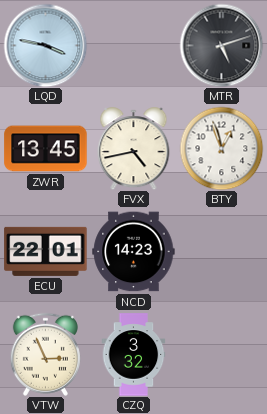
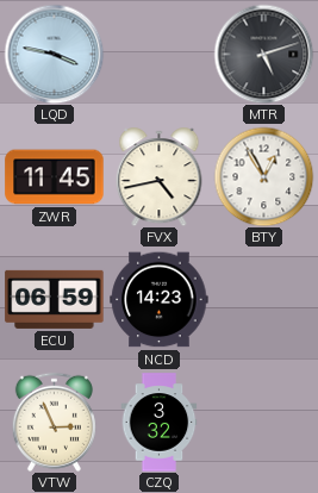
ZWR: 13:45 -> 11:45 (55, 177)
BTY: 12:57 -> 12:55 (263, 176)
ECU: 22:01 -> 06:59 (55, 299)
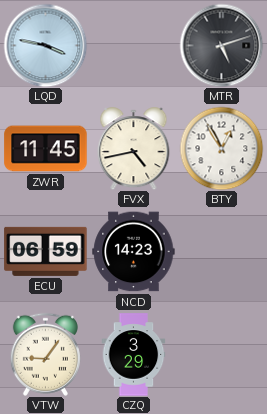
VTW: 2:56 -> 9:06 (45, 354)
CZQ: 3:32 -> 3:29 (134, 355)
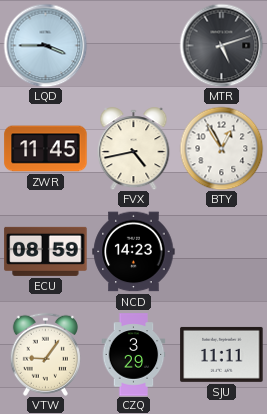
LQD: 3:47 -> 3:45 (45, 45)
ECU: 06:59 -> 08:59 (46, 251)
SJU: none -> 11:11 (222, 354)
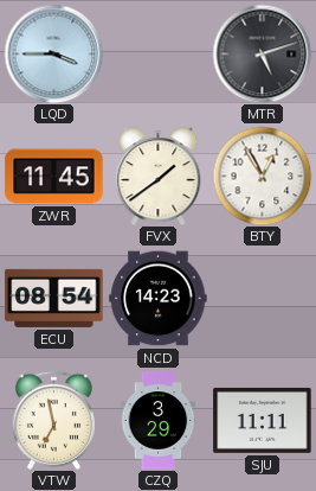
FVX: 4:43 -> 1:39 (159, 177)
ECU: 08:59 -> 08:54 (54, 298)
VTW: 9:06 -> 6:58 (53, 420)
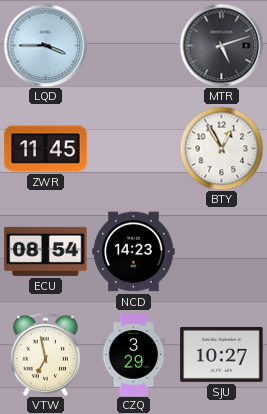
FVX: 1:39 -> none (159, 177)
SJU: 11:11 -> 10:27 (222, 354)
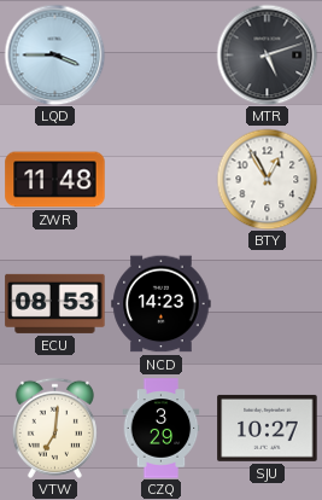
ZWR: 11:45 -> 11:48 (55, 180)
ECU: 08:54 -> 08:53 (55, 303)
VTW: 6:58 -> 7:01 (54, 428)
